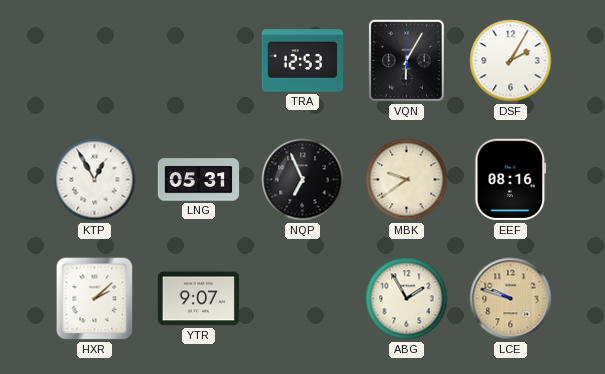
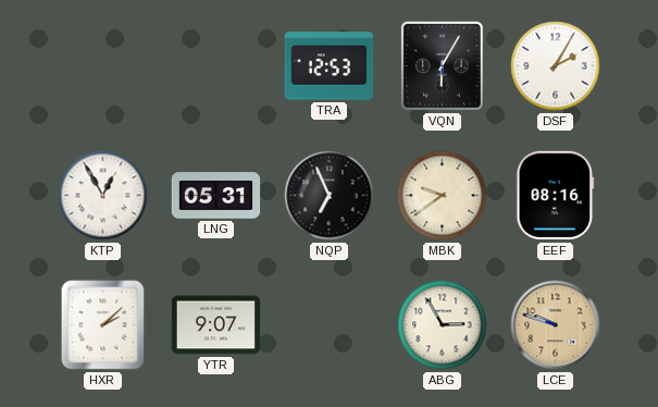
ABG: 1:55 -> 2:55 (443, 325)
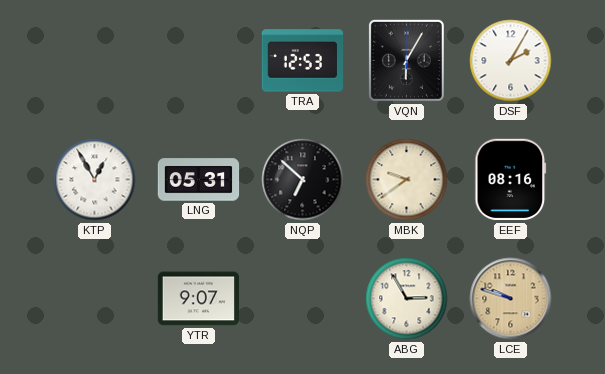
NQP: 6:56 -> 6:52 (303, 180)
HXR: 2:08 -> none (103, 325)
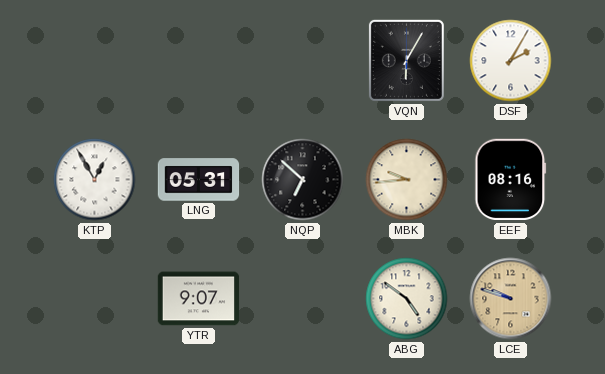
TRA: 12:53 -> none (303, 61)
MBK: 9:39 -> 9:44 (407, 180)
ABG: 2:55 -> 4:51 (407, 299)
